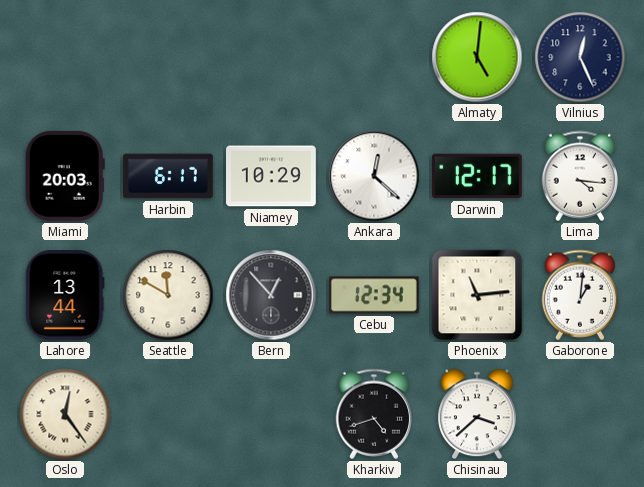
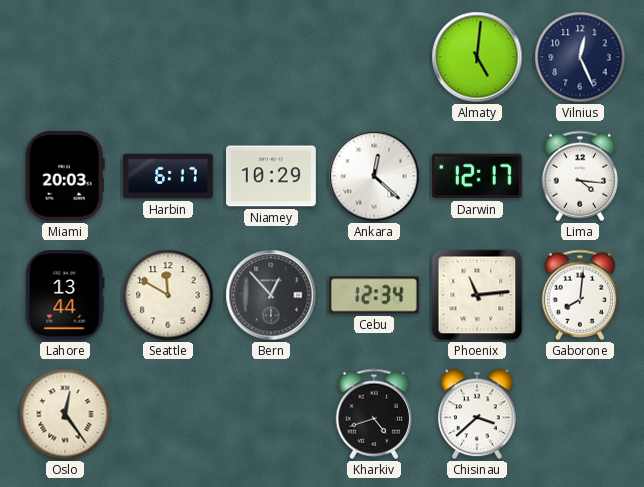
Gaborone: 1:01 -> 8:01 (580, 295)
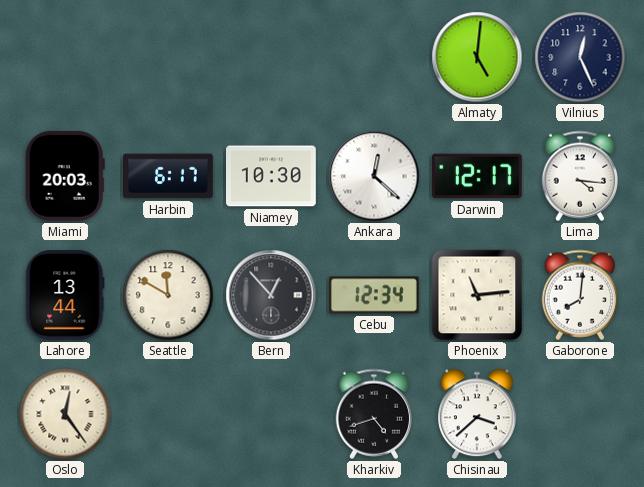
Niamey: 10:29 -> 10:30 (272, 176)
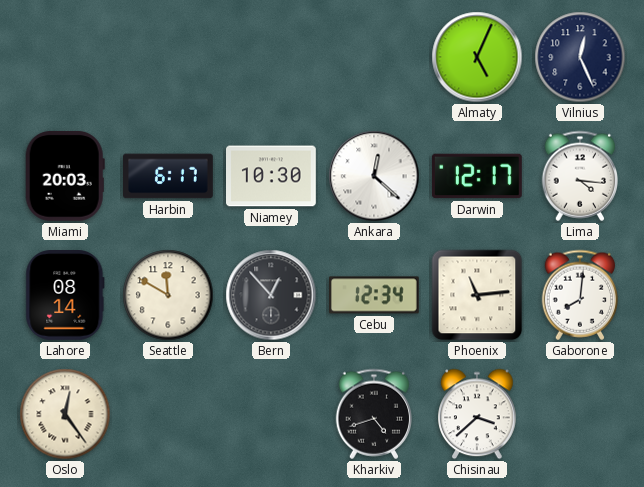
Almaty: 5:01 -> 5:04 (477, 57)
Lahore: 13:44 -> 08:14 (65, 296)
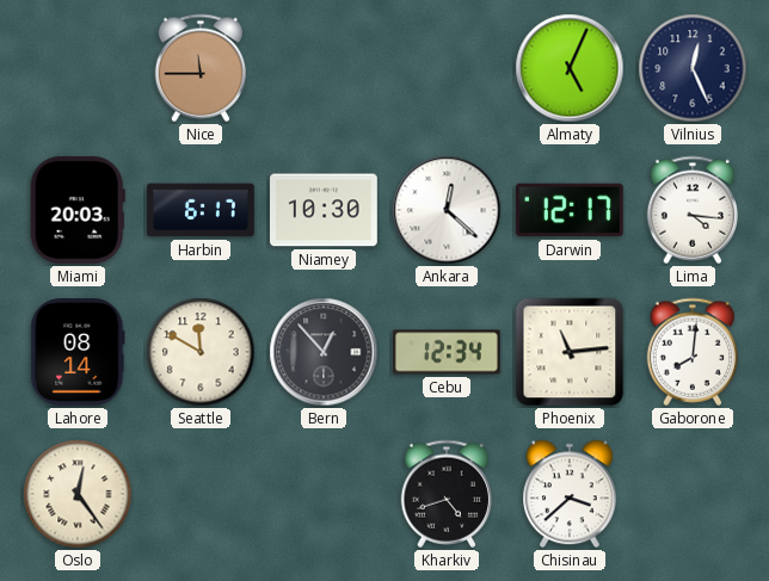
Nice: none -> 11:45 (201, 68)
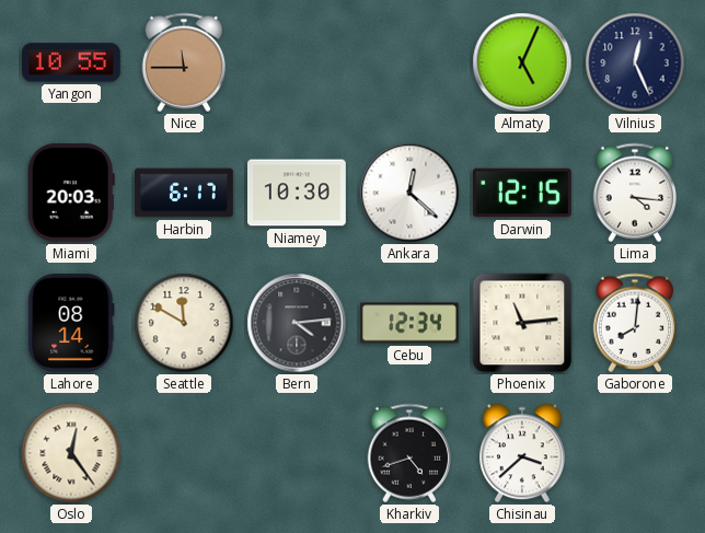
Yangon: none -> 10:55 (72, 62)
Darwin: 12:17 -> 12:15 (522, 193)
Bern: 12:53 -> 4:14 (297, 323)
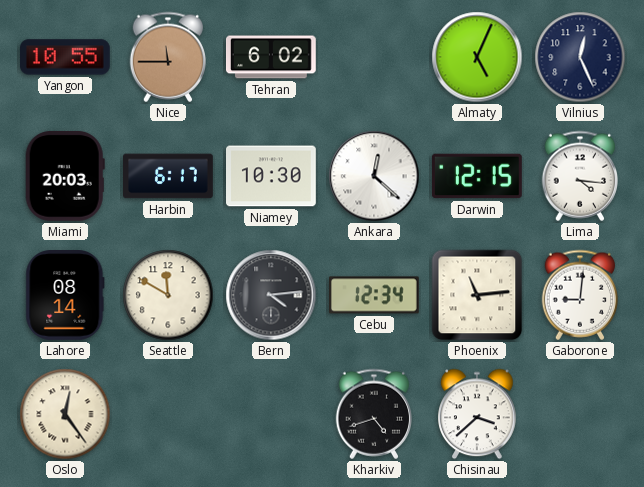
Tehran: none -> 6:02 (272, 57)
Gaborone: 8:01 -> 9:01 (580, 295)
